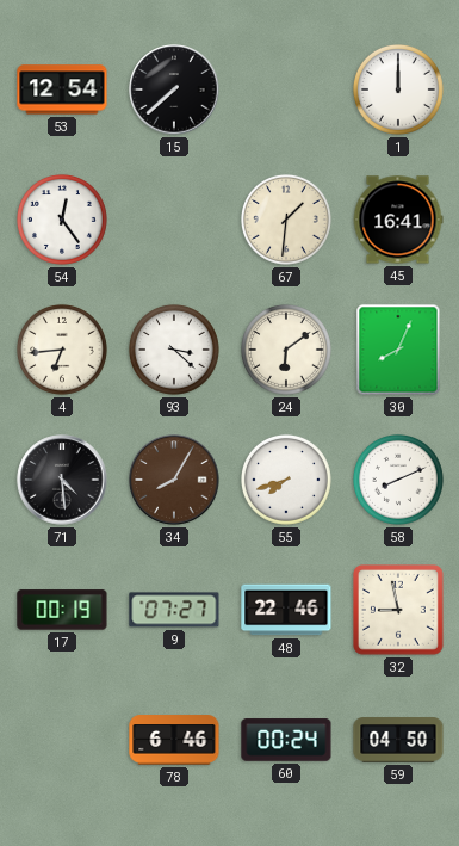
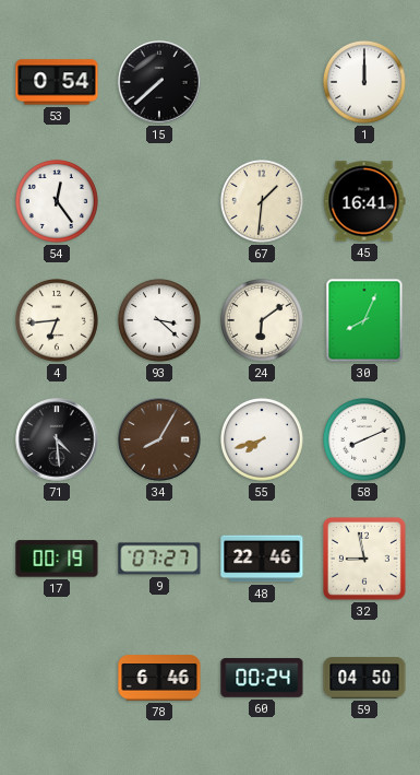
53: 12:54 -> 0:54 (57, 82)
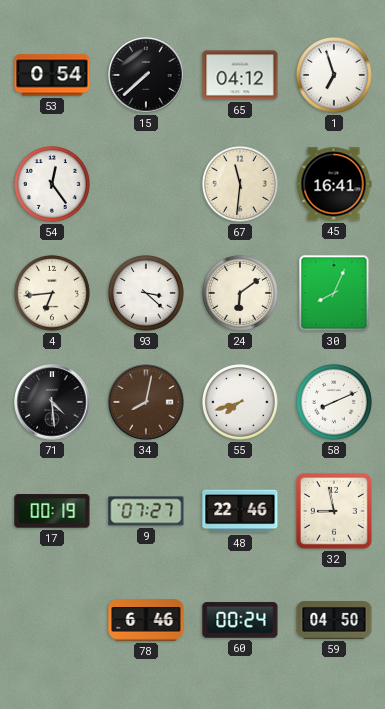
65: none -> 04:12 (240, 75)
1: 12:00 -> 6:57 (334, 75)
67: 1:31 -> 11:31 (240, 184)
34: 8:05 -> 8:02 (146, 402)
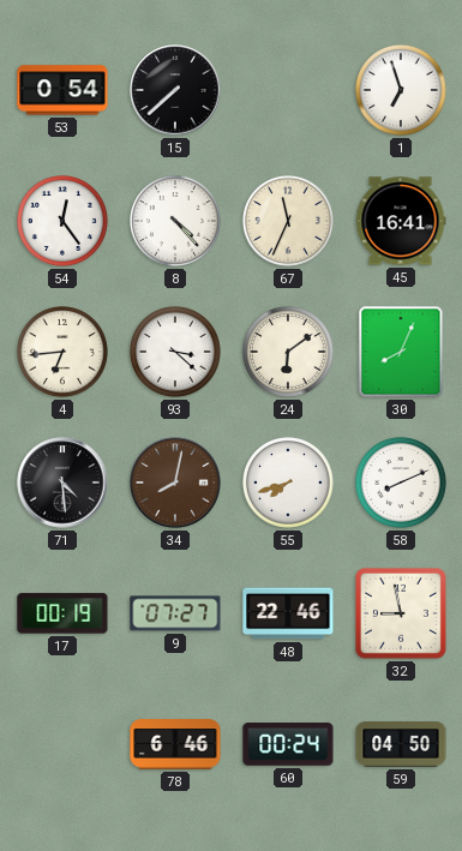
65: 04:12 -> none (240, 75)
8: none -> 4:23 (175, 221)
67: 11:31 -> 11:34 (288, 221)
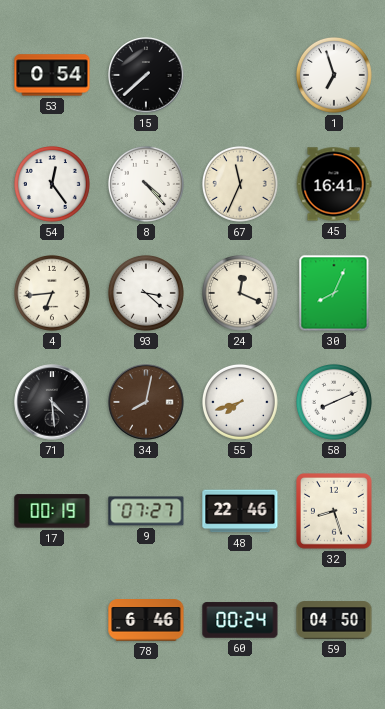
24: 6:09 -> 12:19 (240, 293)
32: 8:58 -> 8:27 (335, 512)
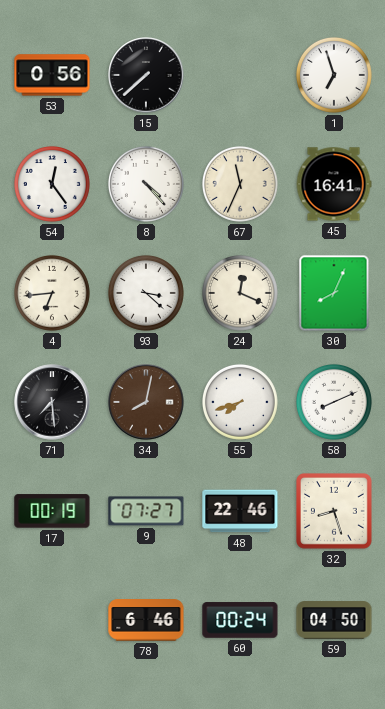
53: 0:54 -> 0:56 (52, 75)
71: 4:29 -> 7:29 (52, 402)
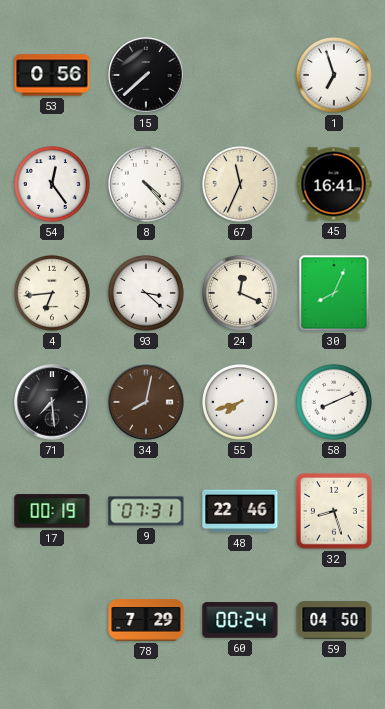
9: 07:27 -> 07:31 (146, 511)
78: 6:46 -> 7:29 (146, 620)
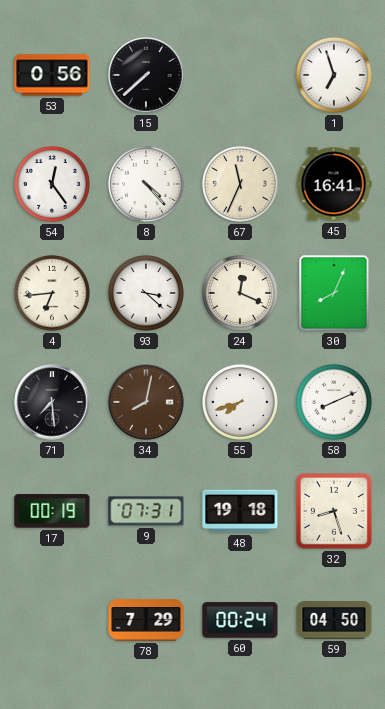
48: 22:46 -> 19:18 (240, 511)
